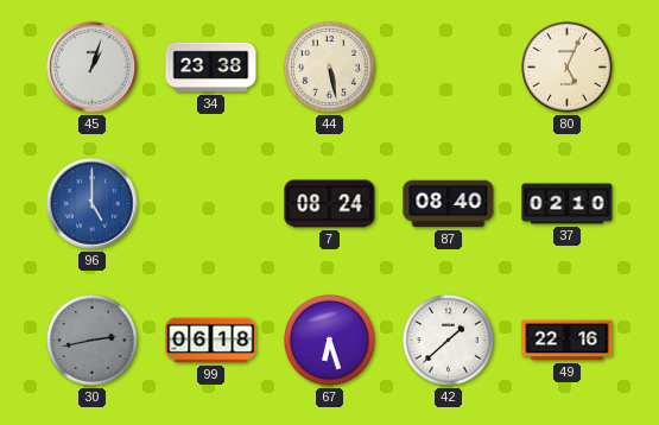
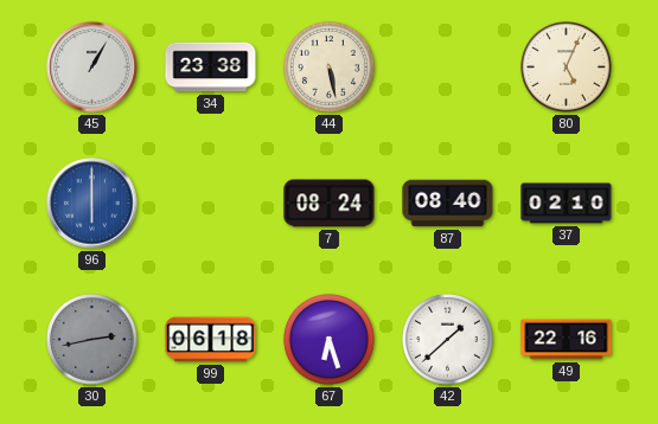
45: 1:03 -> 1:05 (92, 68)
96: 5:00 -> 6:00 (92, 204)
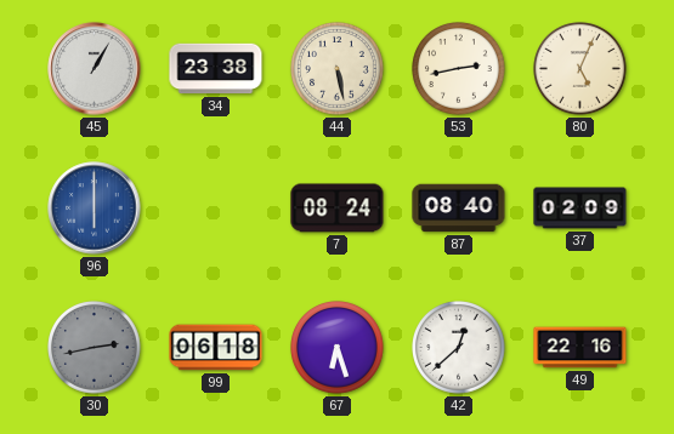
53: none -> 2:43 (459, 69)
37: 02:10 -> 02:09 (580, 209)
42: 1:38 -> 12:38 (459, 348)
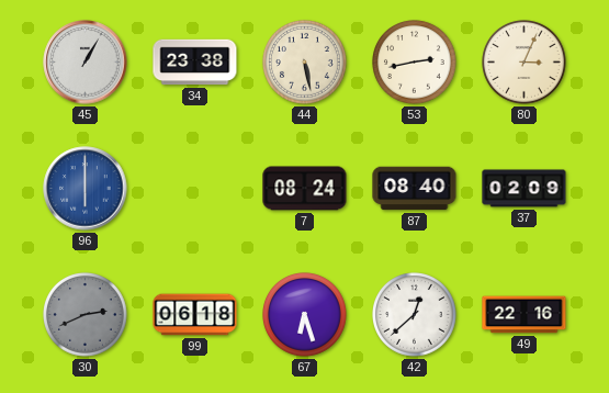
80: 5:04 -> 3:04 (525, 63)
30: 2:43 -> 2:41 (86, 315)
